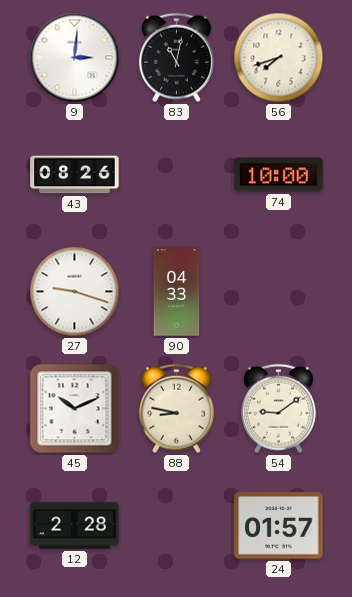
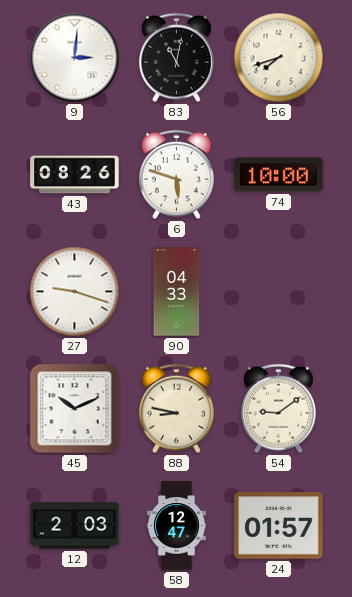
6: none -> 5:48 (176, 175)
12: 2:28 -> 2:03 (75, 526)
58: none -> 12:47 (177, 526)
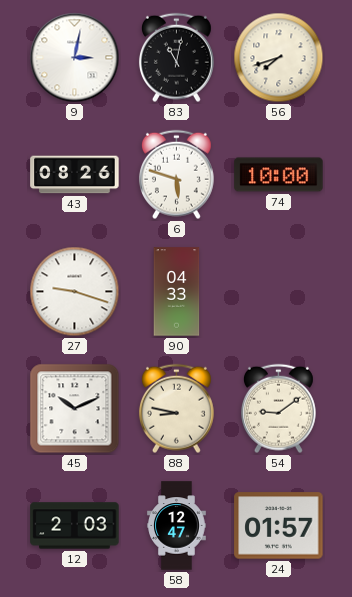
9: 3:01 -> 3:02 (75, 58)
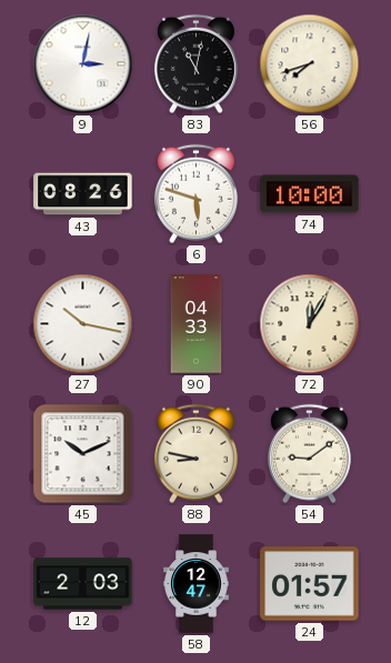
27: 9:18 -> 10:17 (83, 324)
72: none -> 12:05 (310, 324)
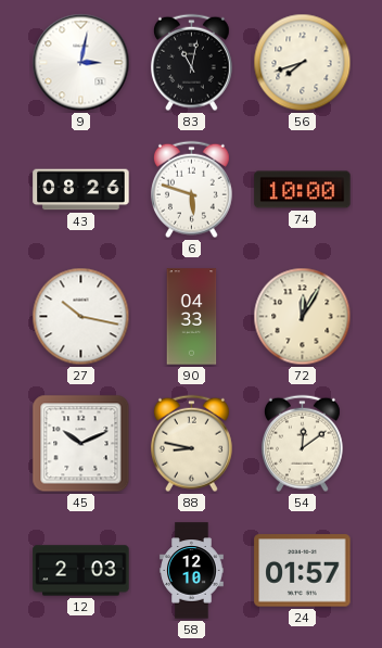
54: 9:09 -> 12:09 (302, 444)
58: 12:47 -> 12:10 (192, 571)
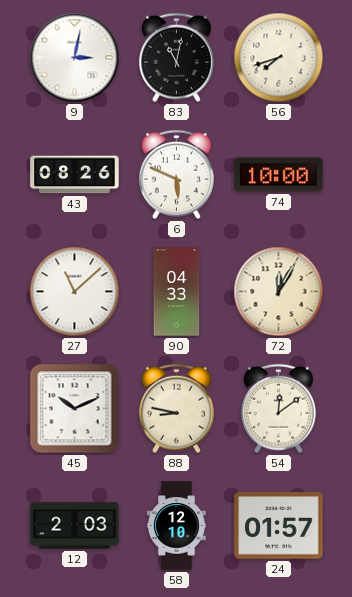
6: 5:48 -> 5:49 (176, 175)
27: 10:17 -> 11:08 (75, 292)
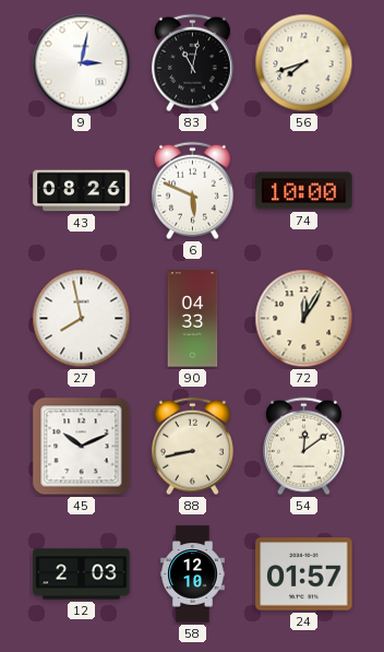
27: 11:08 -> 7:58 (82, 319)
88: 8:47 -> 8:43 (192, 447)
